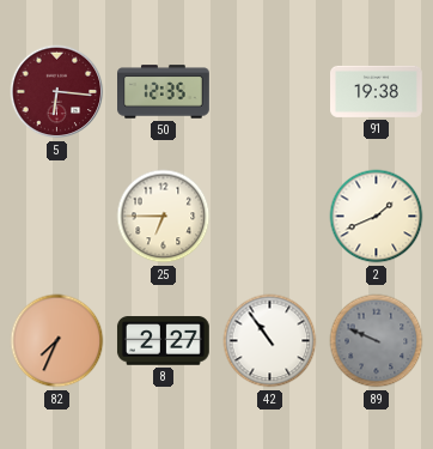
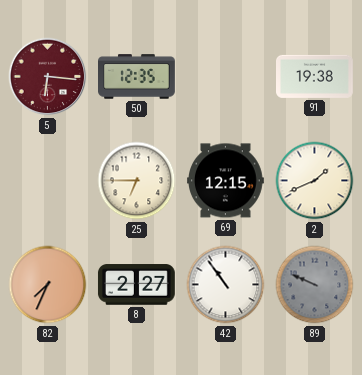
69: none -> 12:15 (226, 181)
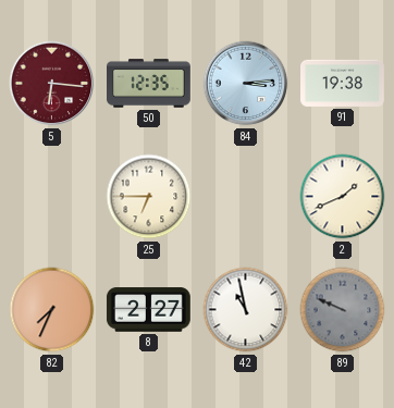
84: none -> 3:14 (246, 84)
69: 12:15 -> none (226, 181)
42: 10:54 -> 10:58 (246, 310)
